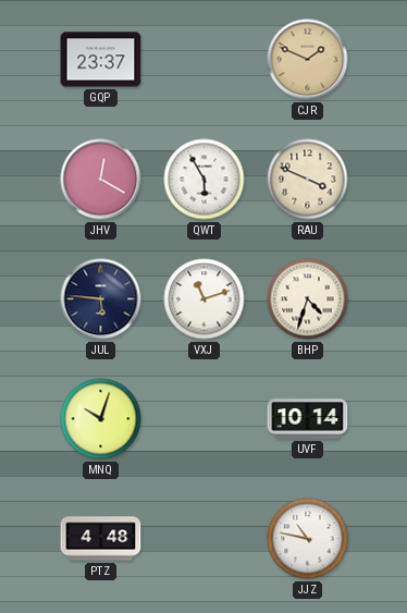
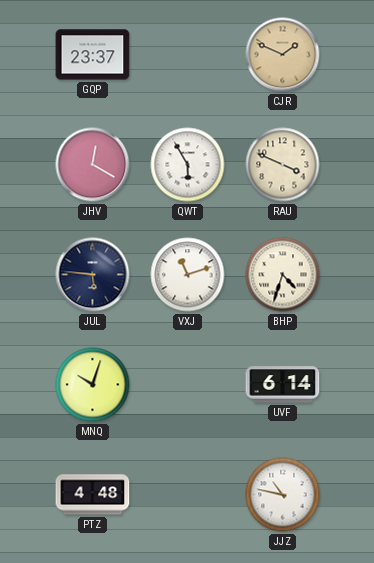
UVF: 10:14 -> 6:14 (283, 385)
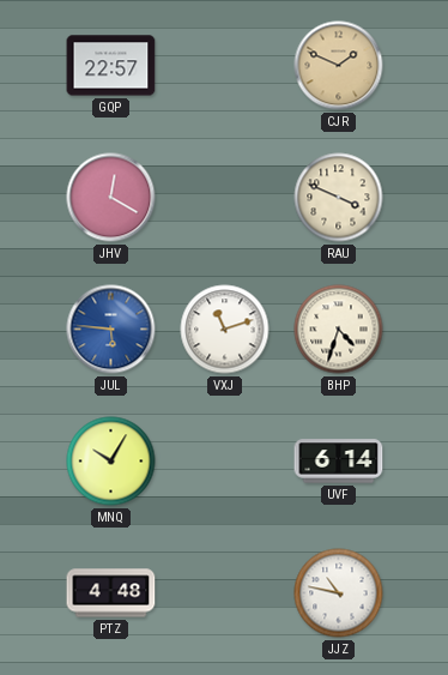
GQP: 23:37 -> 22:57 (111, 66)
QWT: 5:55 -> none (188, 165)
JUL dial: navy -> blue (111, 330)
MNQ: 10:03 -> 10:05 (111, 462)
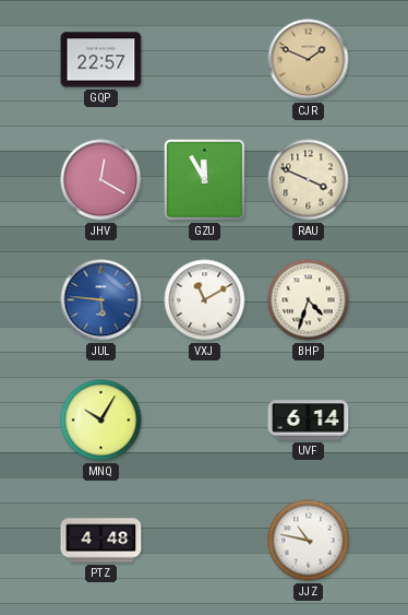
GZU: none -> 11:55 (204, 179)
VXJ: 11:12 -> 11:10 (205, 300)
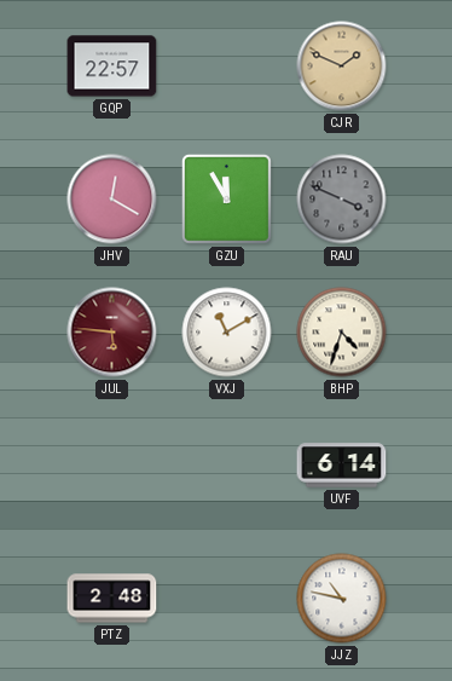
RAU dial: cream -> grey (342, 200)
JUL dial: blue -> burgundy (112, 333)
MNQ: 10:05 -> none (101, 421)
PTZ: 4:48 -> 2:48 (112, 599)
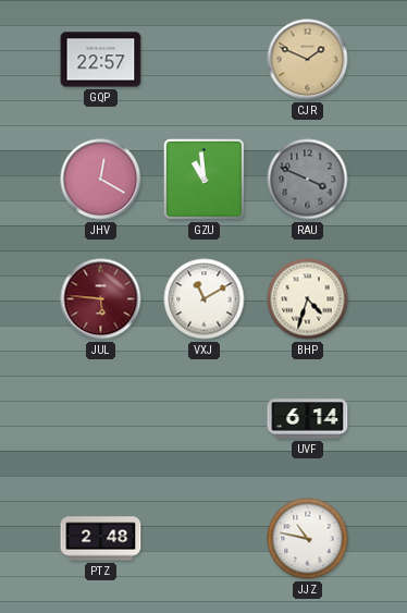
GZU: 11:55 -> 10:59 (203, 179)
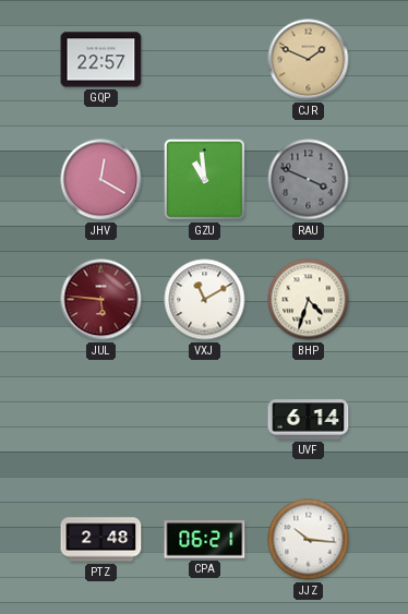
CPA: none -> 06:21 (205, 540)
JJZ: 10:47 -> 10:16 (309, 540)
